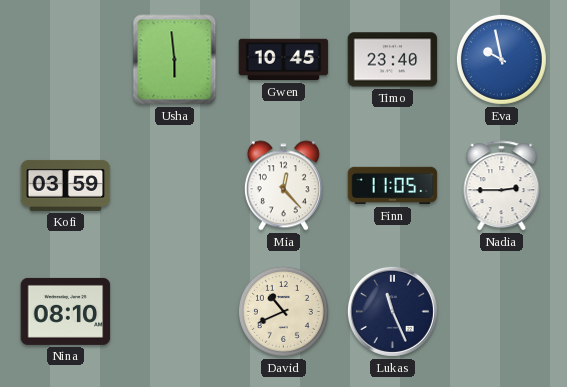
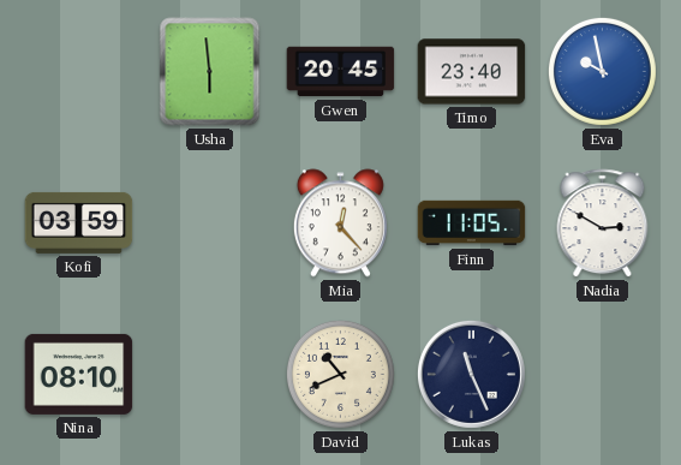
Gwen: 10:45 -> 20:45 (341, 72)
Nadia: 2:45 -> 2:50 (603, 223)
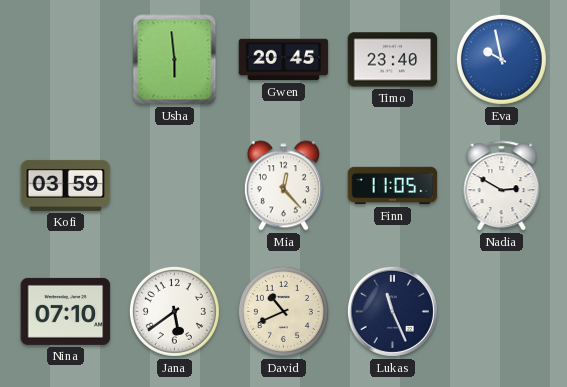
Nina: 08:10 -> 07:10 (66, 311)
Jana: none -> 5:39 (174, 311)
